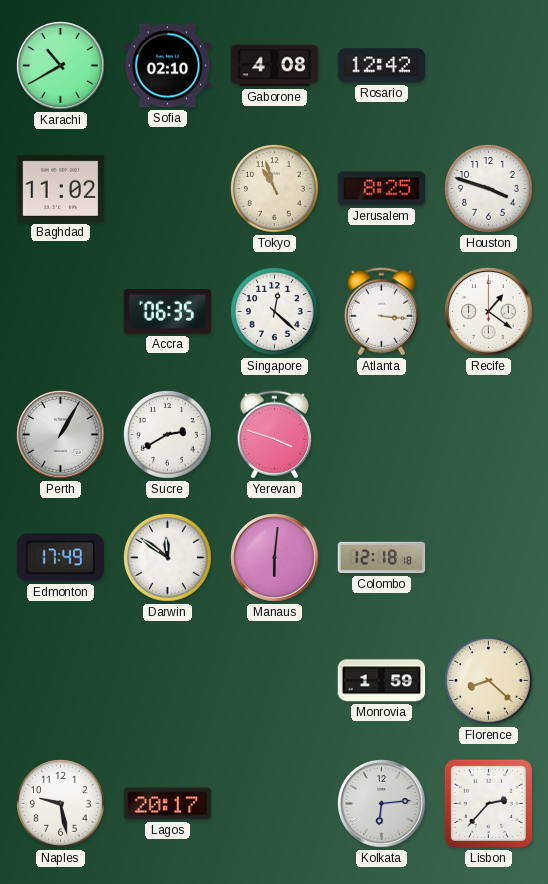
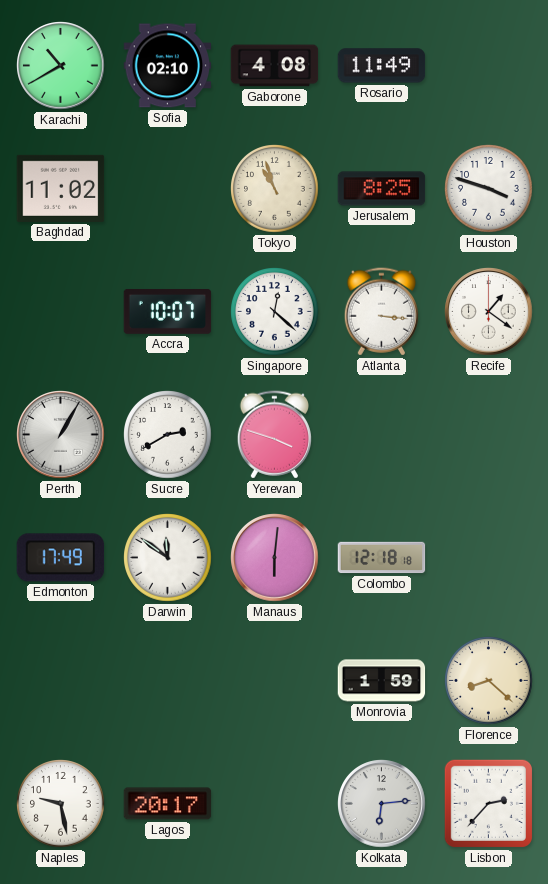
Rosario: 12:42 -> 11:49 (382, 66)
Accra: 06:35 -> 10:07 (168, 311)
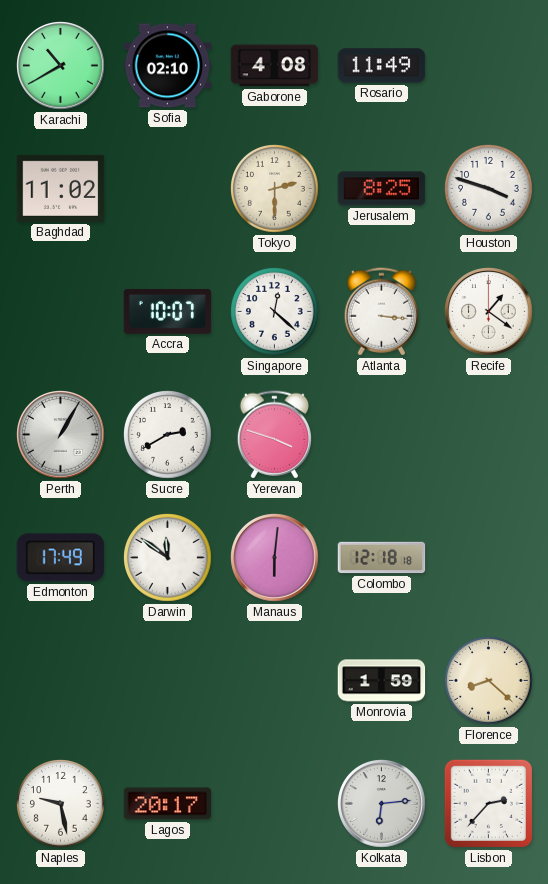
Tokyo: 10:57 -> 2:30 (275, 189)
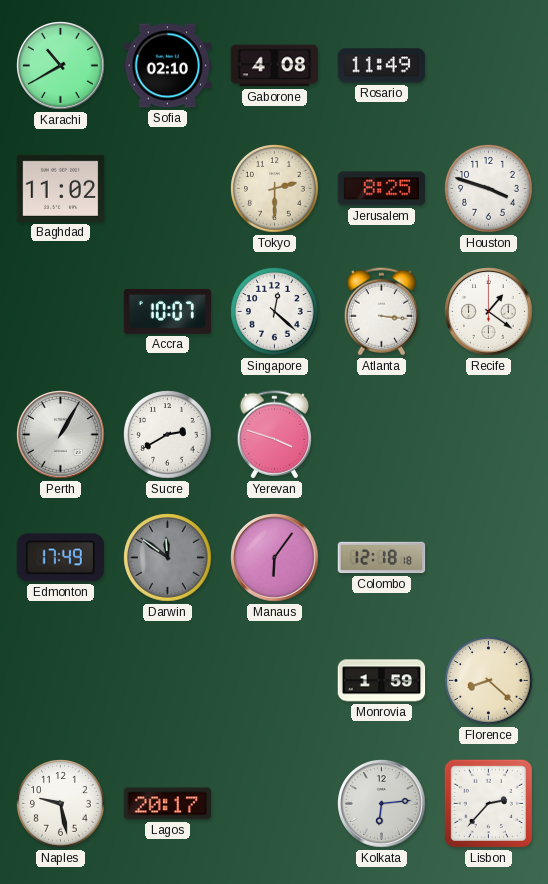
Darwin dial: white -> grey (168, 558)
Manaus: 6:01 -> 6:06 (275, 558)
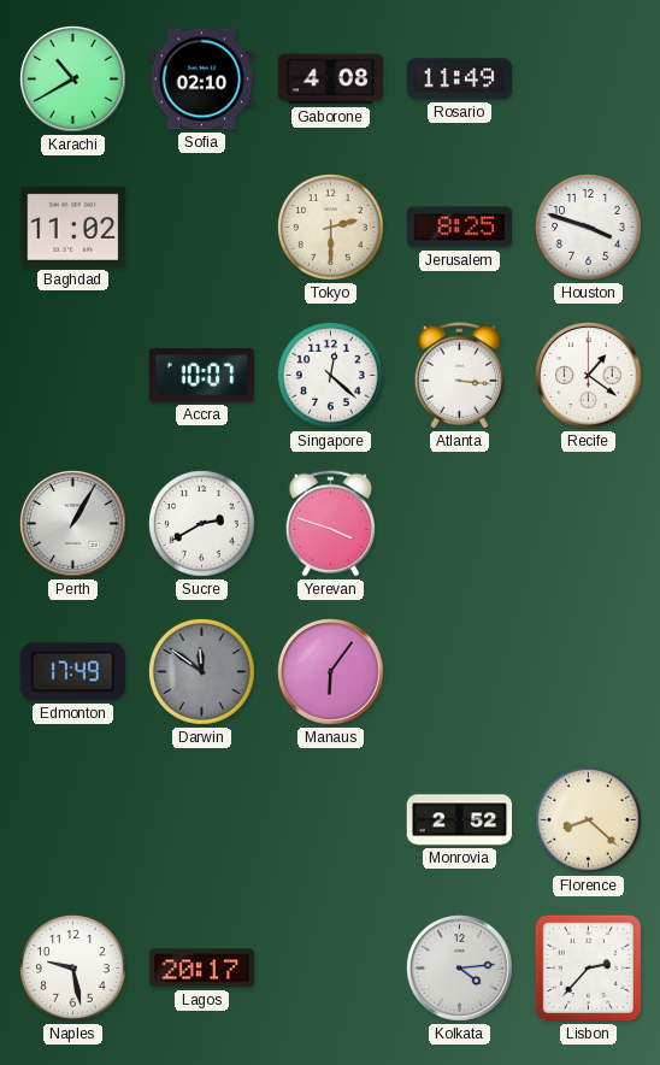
Colombo: 12:18 -> none (382, 558)
Monrovia: 1:59 -> 2:52 (460, 820)
Kolkata: 6:14 -> 4:14 (460, 969)
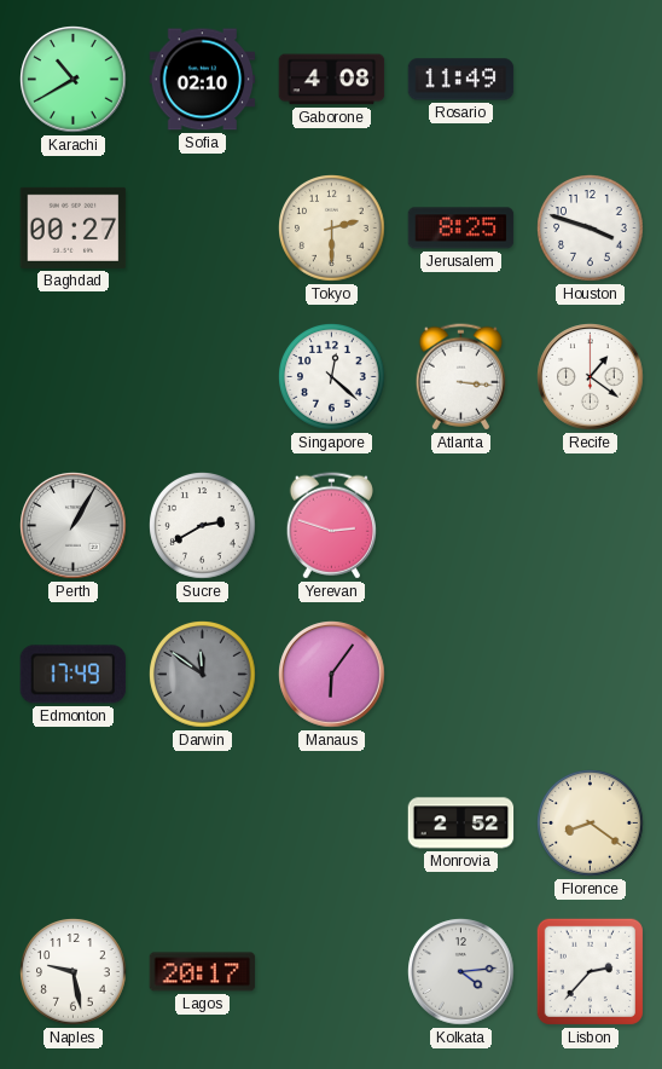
Baghdad: 11:02 -> 00:27 (74, 227)
Accra: 10:07 -> none (202, 375)
Yerevan: 3:48 -> 2:48 (331, 526)
Florence: 8:22 -> 8:21 (591, 824)
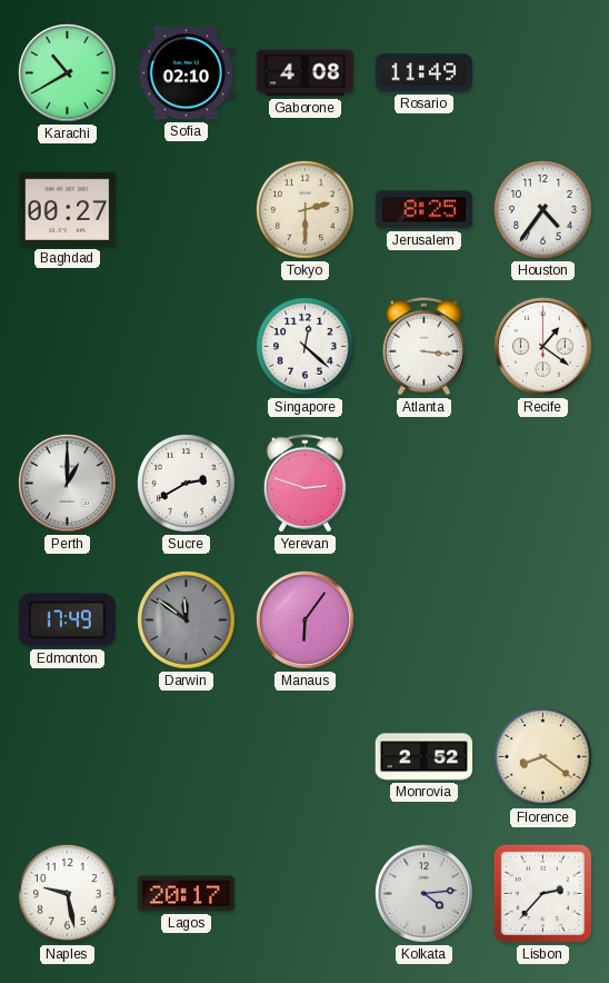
Houston: 3:48 -> 4:36 (543, 210)
Perth: 1:05 -> 1:00 (68, 484)
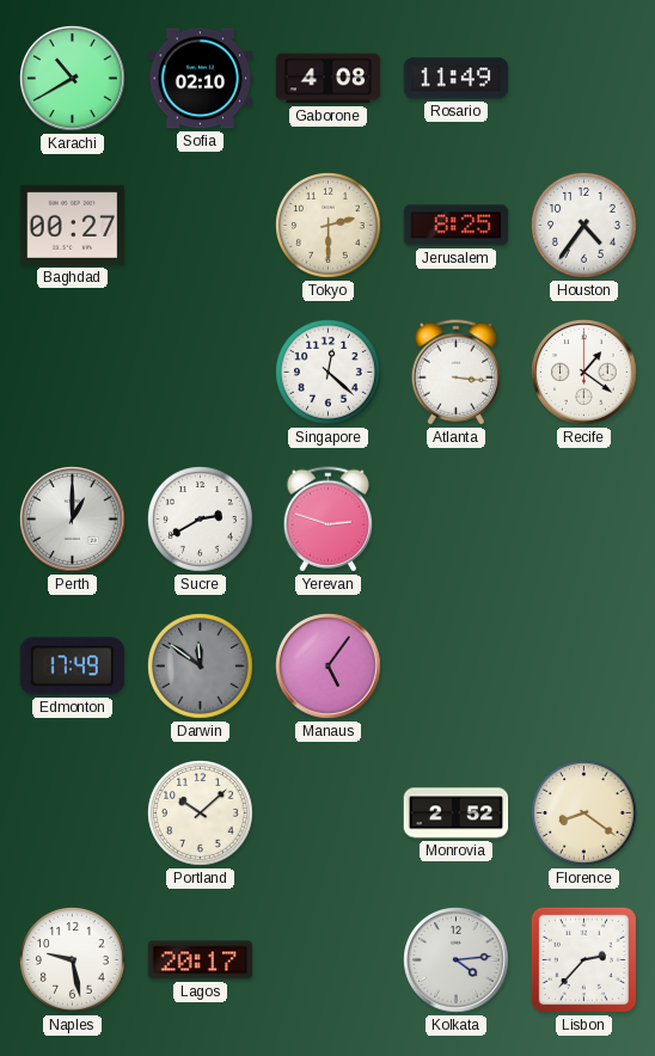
Manaus: 6:06 -> 5:06 (329, 667)
Portland: none -> 10:08 (201, 814)
